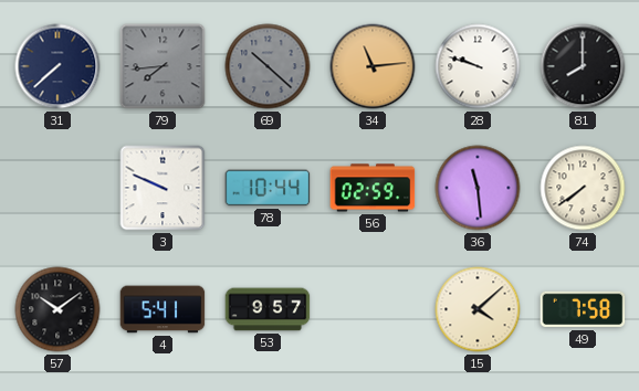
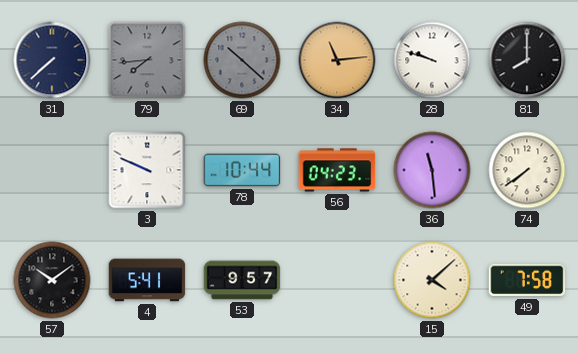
56: 02:59 -> 04:23 (337, 170)
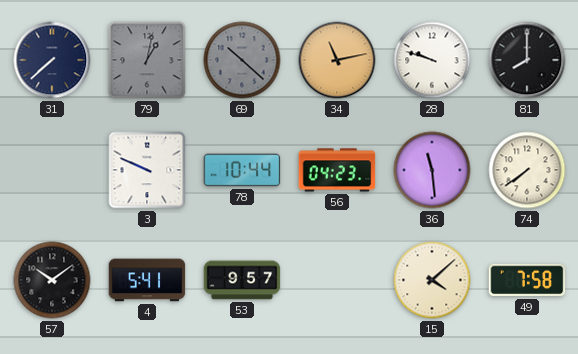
79: 7:44 -> 1:02 (147, 60)
34: 11:14 -> 11:13 (337, 60)
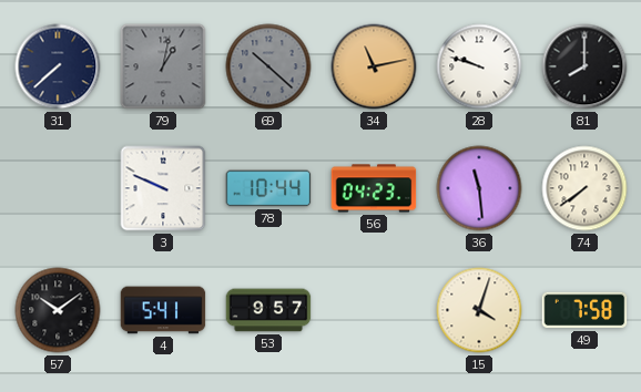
15: 4:08 -> 4:03 (479, 310)
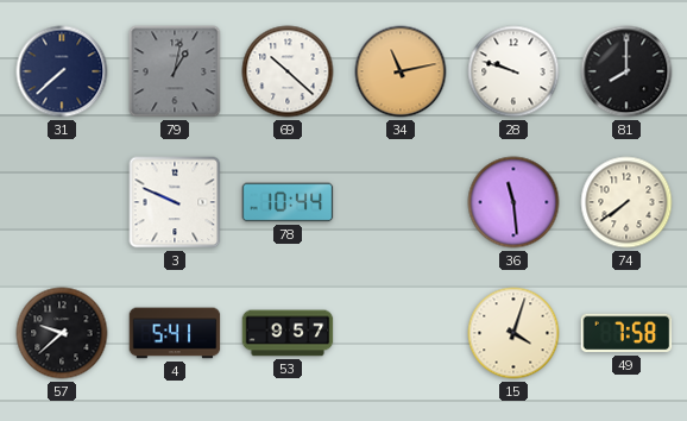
69 dial: grey -> white (288, 71)
56: 04:23 -> none (374, 188)
57: 10:09 -> 9:38 (62, 333)
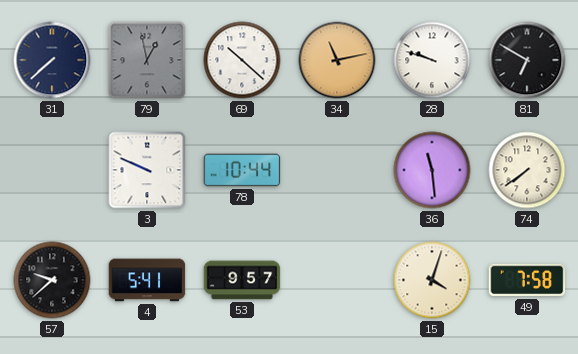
79: 1:02 -> 12:58 (147, 60)
81: 8:00 -> 6:50 (527, 60)
